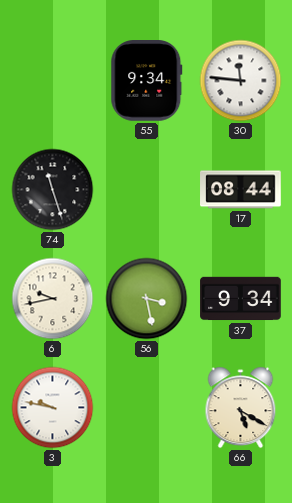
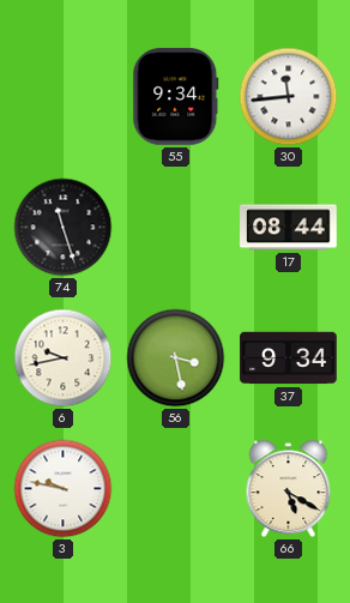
30: 11:46 -> 11:44 (289, 97)
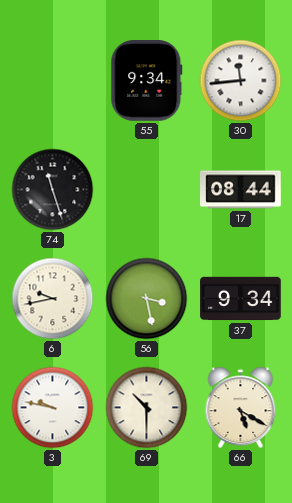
69: none -> 10:30 (147, 408)
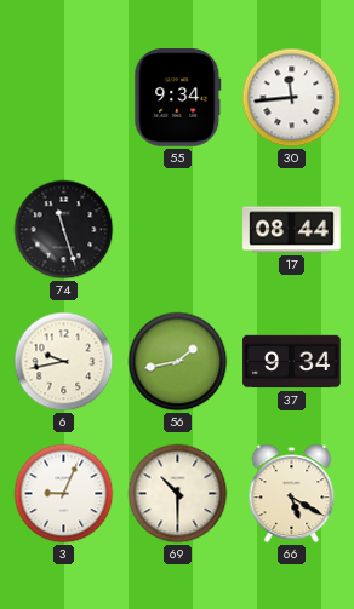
56: 3:28 -> 1:43 (178, 362)
3: 9:47 -> 9:04 (64, 494)
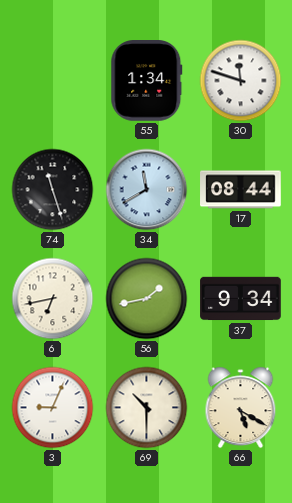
55: 9:34 -> 1:34 (147, 81)
30: 11:44 -> 11:48 (241, 81)
34: none -> 11:40 (147, 190)
6: 9:43 -> 6:43 (53, 299)
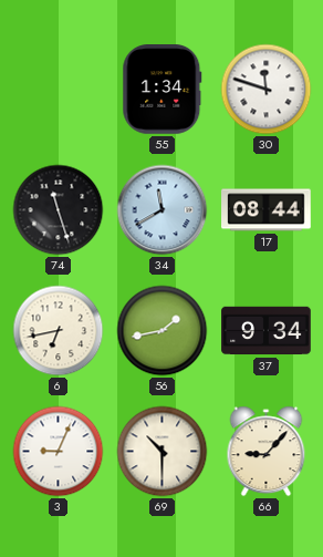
66: 5:20 -> 9:07 (267, 452)
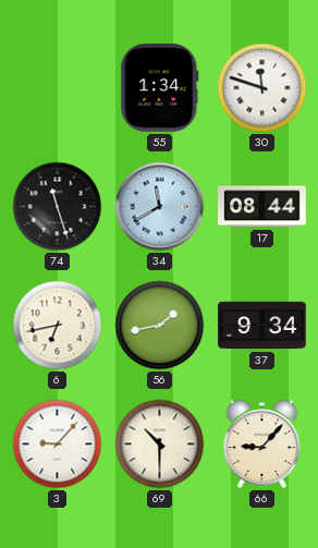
3: 9:04 -> 9:07 (58, 445)
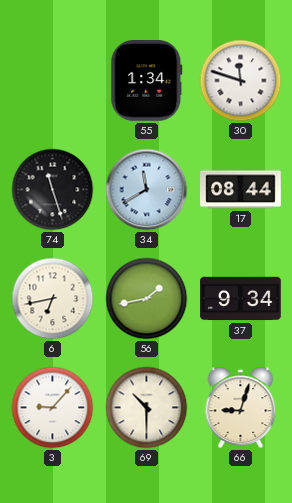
66: 9:07 -> 9:03 (241, 408)
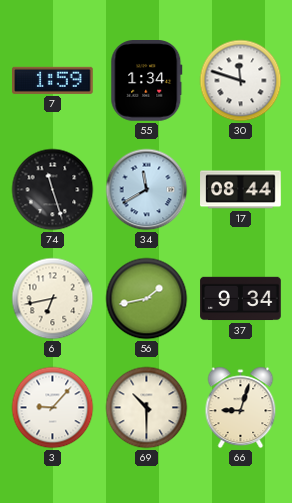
7: none -> 1:59 (53, 80)
